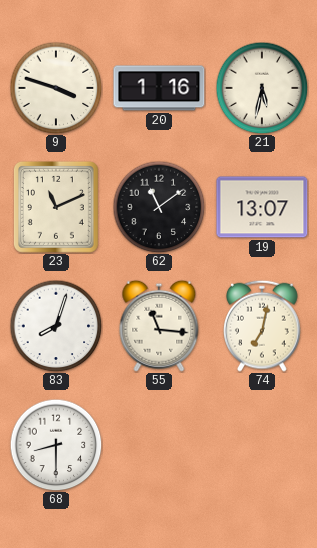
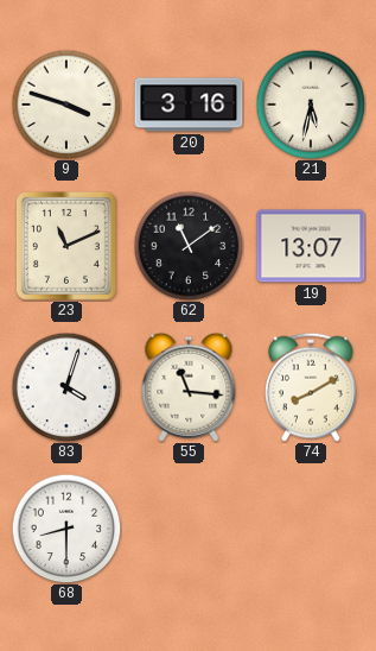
20: 1:16 -> 3:16 (189, 105)
83: 8:03 -> 4:03 (66, 387)
74: 7:02 -> 8:10 (312, 387)
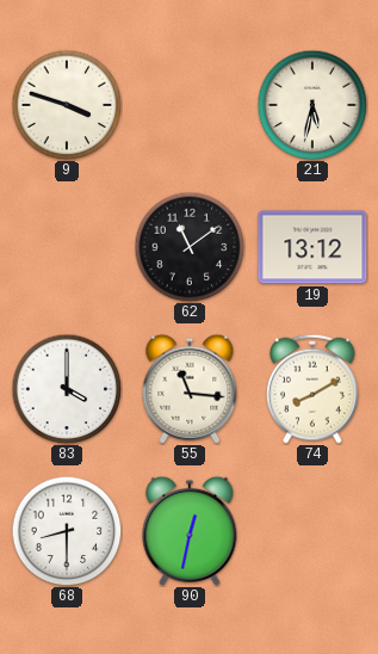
20: 3:16 -> none (189, 105)
23: 11:11 -> none (66, 247)
19: 13:07 -> 13:12 (312, 247)
83: 4:03 -> 4:00 (67, 389)
90: none -> 12:32 (190, 531)
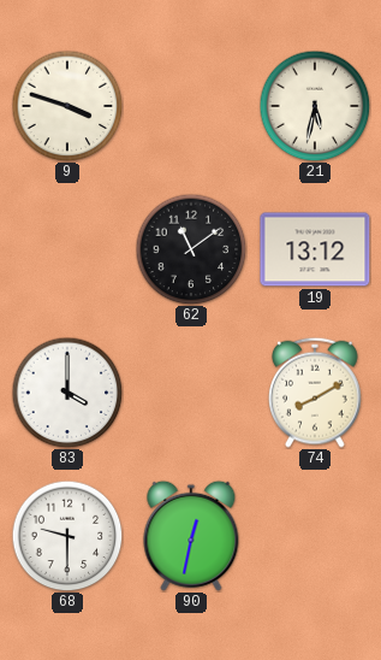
55: 11:16 -> none (190, 389)
68: 8:30 -> 9:30 (67, 536)
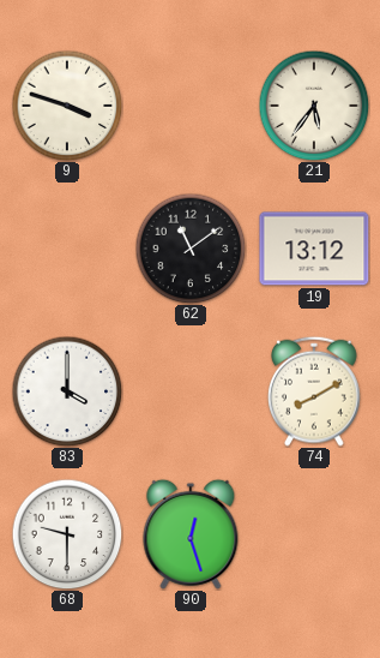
21: 5:32 -> 5:36 (314, 106)
90: 12:32 -> 12:27 (191, 534)
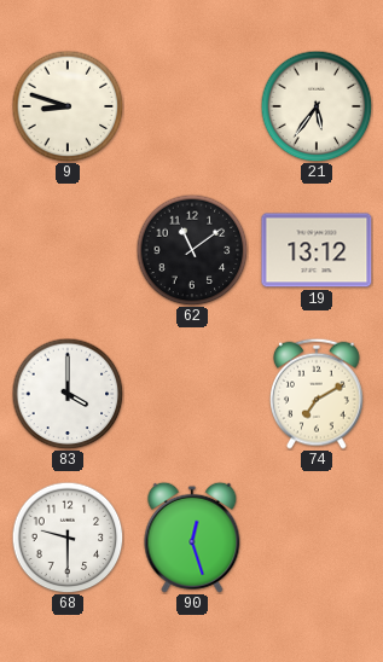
9: 3:48 -> 8:48 (68, 106)
74: 8:10 -> 7:10 (318, 394)
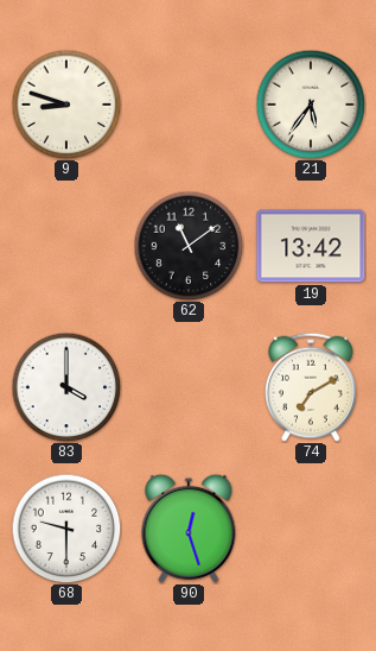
19: 13:12 -> 13:42 (311, 246)
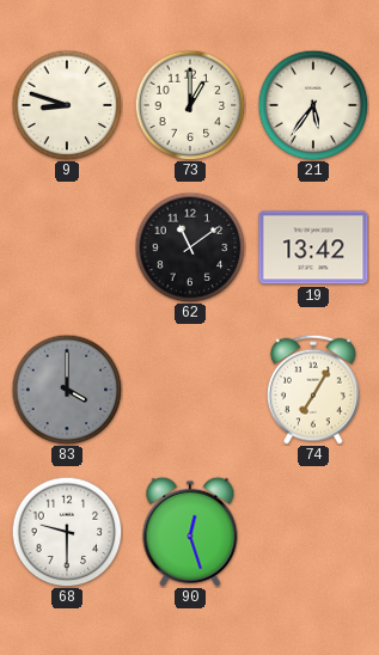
73: none -> 1:00 (190, 105)
83 dial: white -> grey (67, 390)
74: 7:10 -> 7:05 (314, 390)
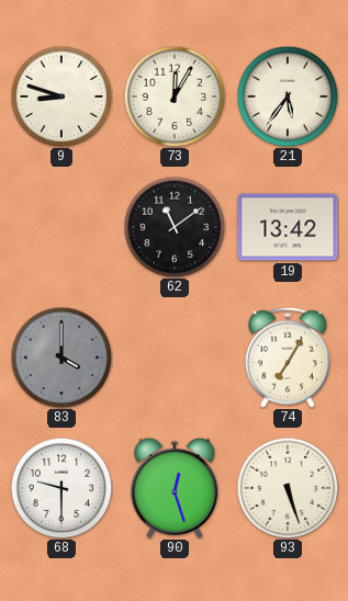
73: 1:00 -> 12:05 (175, 97)
93: none -> 5:27 (288, 488)
